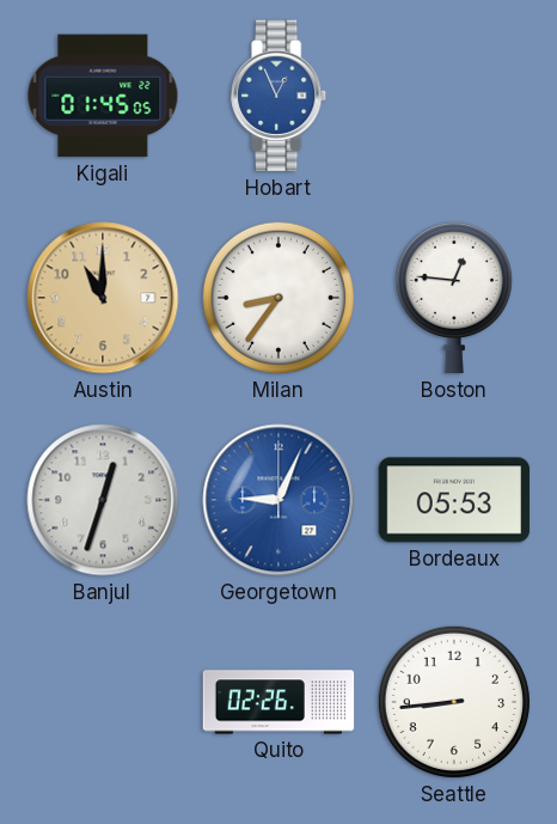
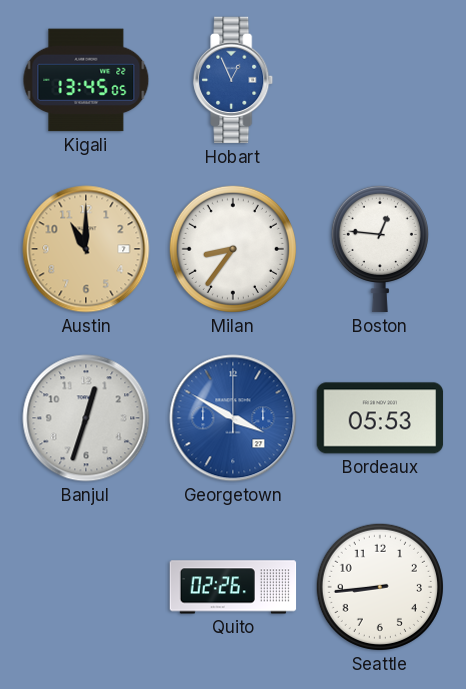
Kigali: 01:45 -> 13:45 (86, 80)
Georgetown: 9:04 -> 3:50 (233, 418)
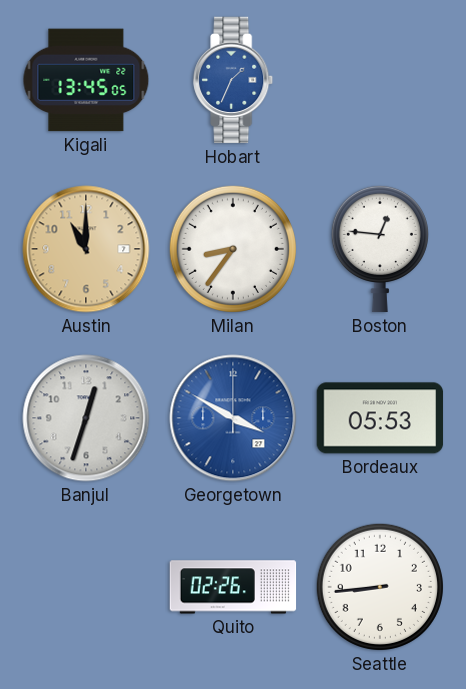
Hobart: 12:56 -> 1:34 (234, 80)
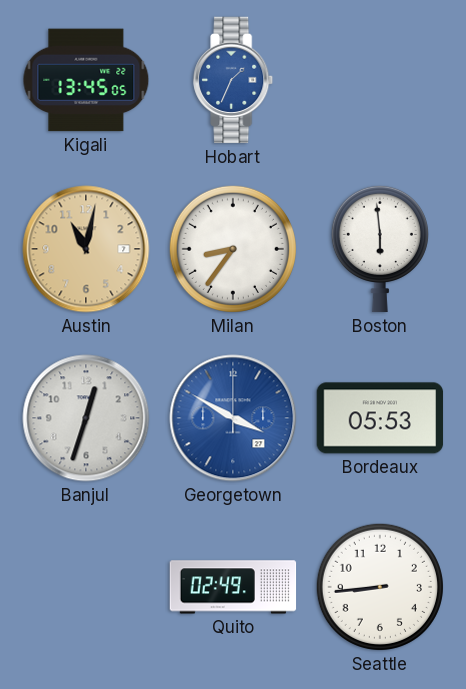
Austin: 11:00 -> 11:02 (86, 249)
Boston: 12:46 -> 5:59 (380, 249)
Quito: 02:26 -> 02:49 (233, 587)
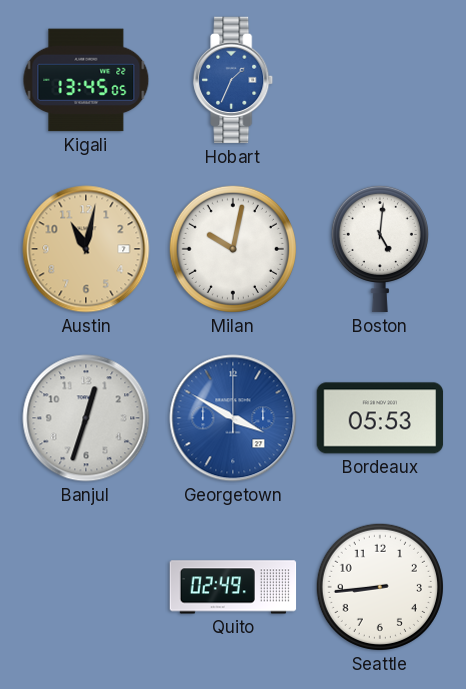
Milan: 8:36 -> 10:02 (233, 249)
Boston: 5:59 -> 5:01 (380, 249)
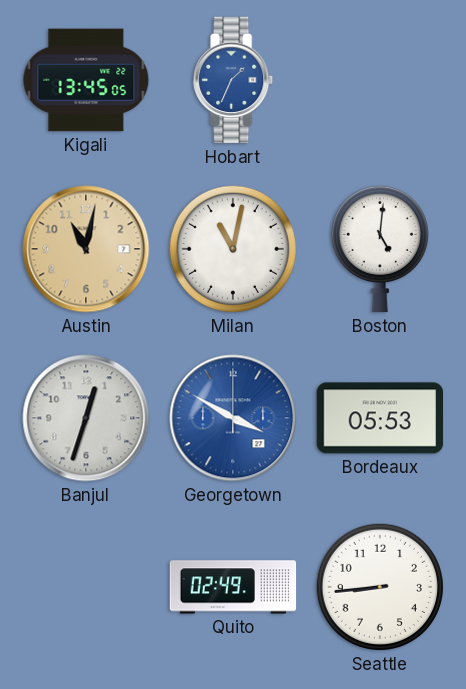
Milan: 10:02 -> 11:02 (233, 249)
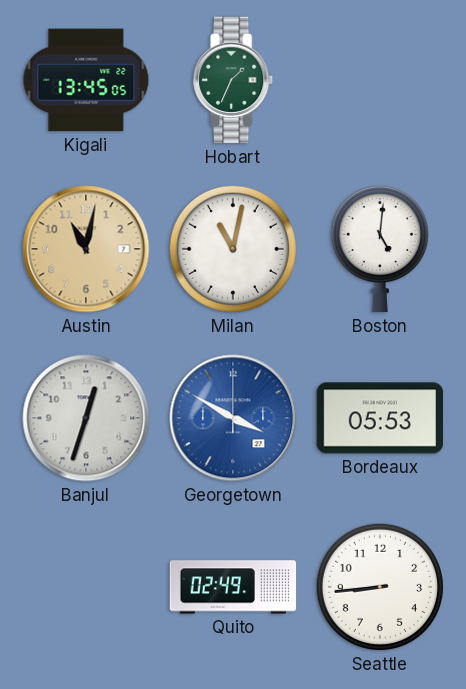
Hobart dial: blue -> green (234, 80)
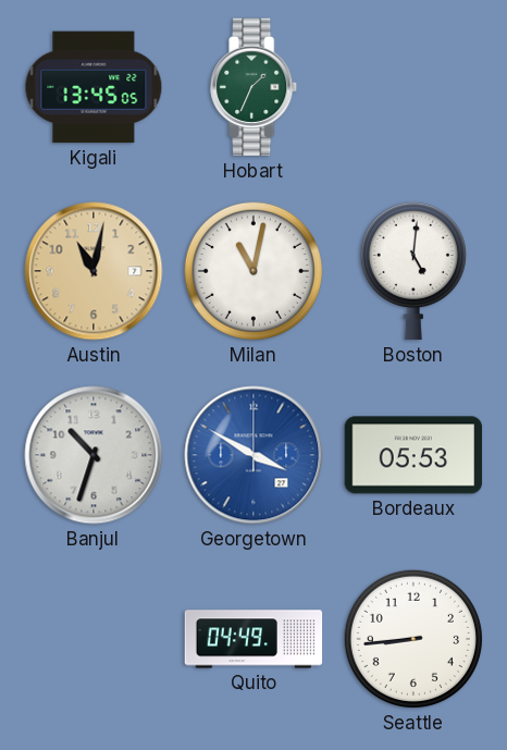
Banjul: 12:33 -> 10:33 (94, 455)
Quito: 02:49 -> 04:49 (253, 639)
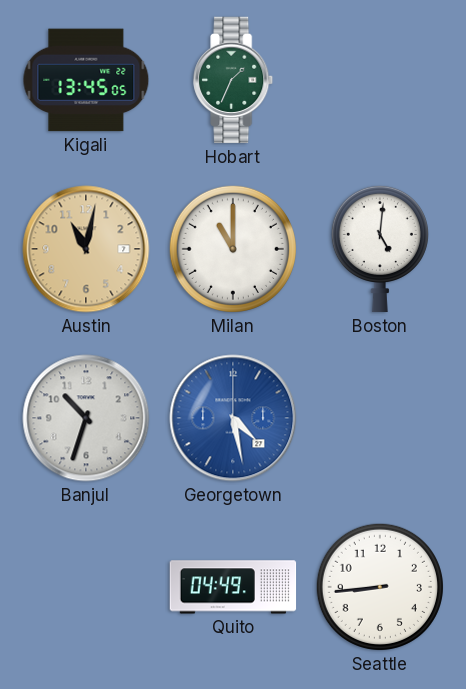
Milan: 11:02 -> 11:00 (233, 249)
Georgetown: 3:50 -> 4:28 (233, 418)
Bordeaux: 05:53 -> none (413, 455)
